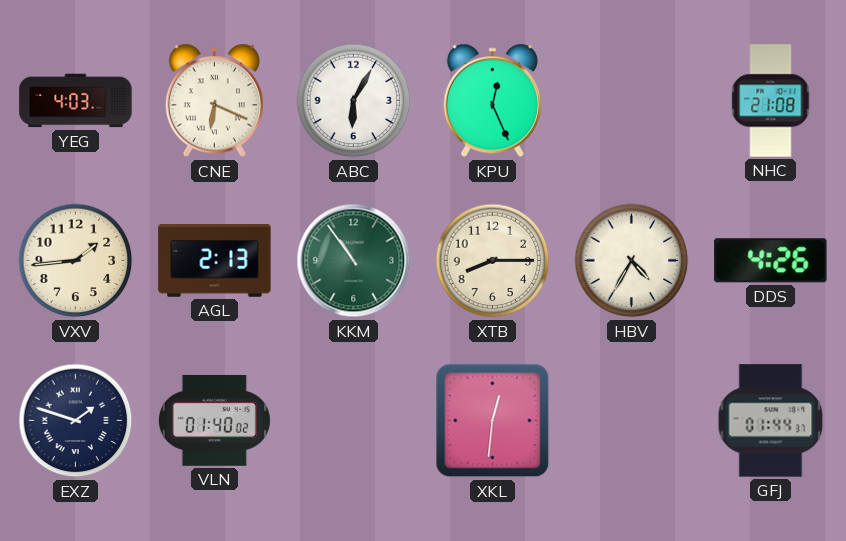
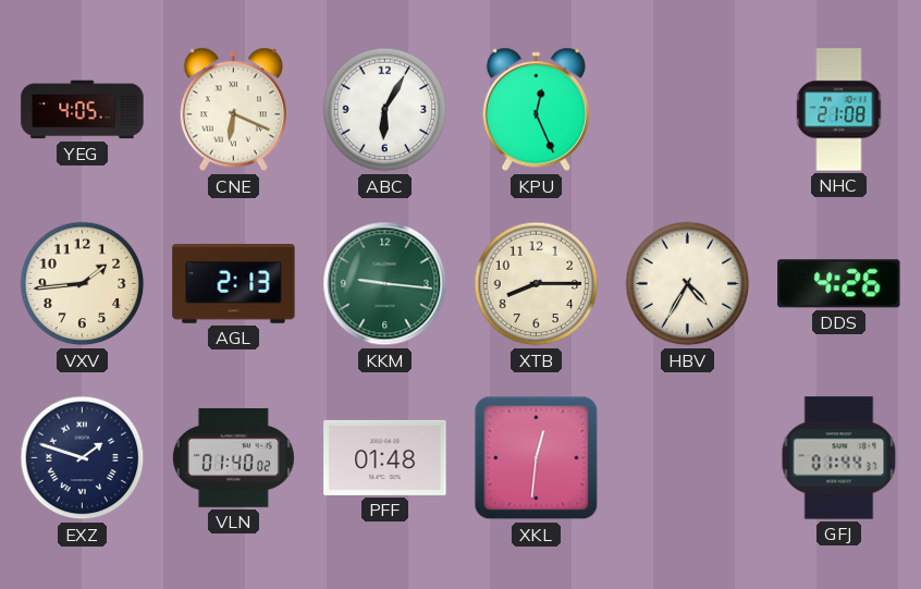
YEG: 4:03 -> 4:05 (83, 110)
KKM: 10:54 -> 9:16 (385, 284)
PFF: none -> 01:48 (385, 457)
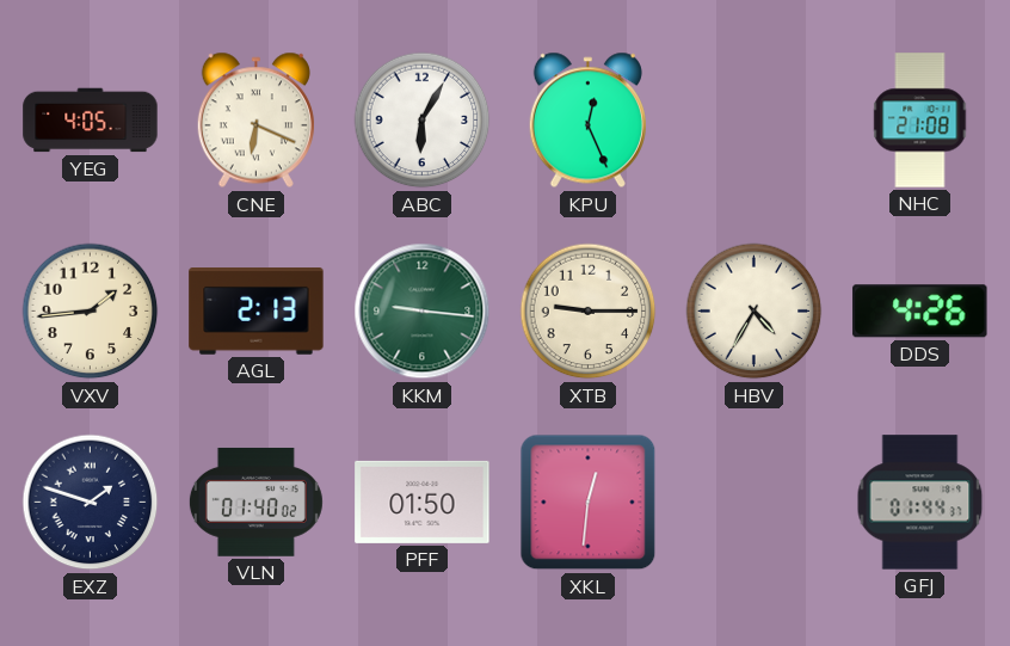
XTB: 8:15 -> 9:15 (589, 312)
PFF: 01:48 -> 01:50 (423, 502)
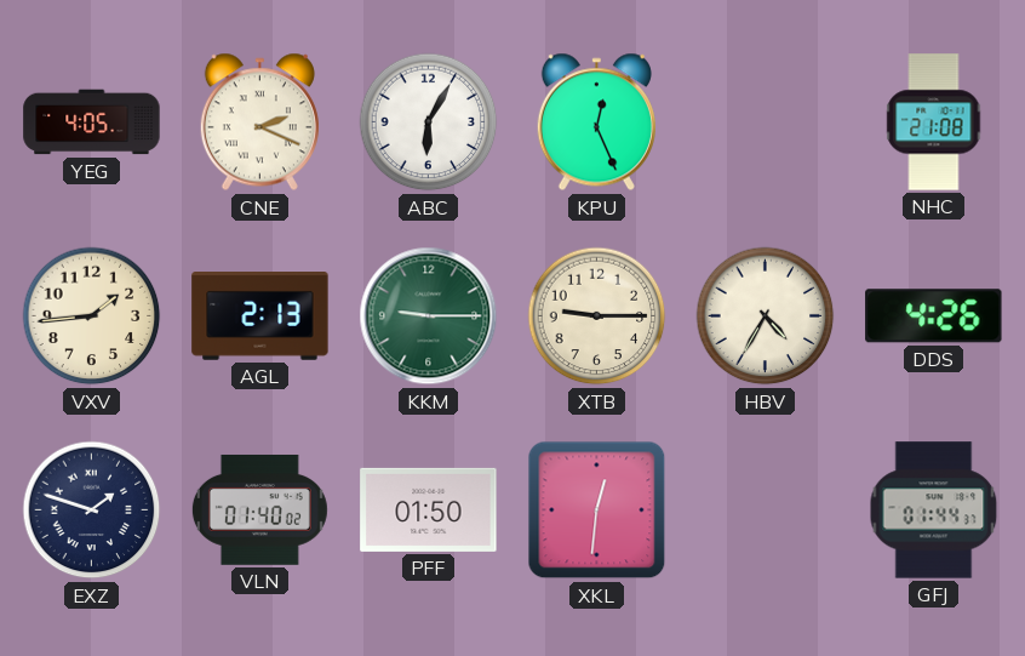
CNE: 6:19 -> 2:19 (259, 122)
KKM: 9:16 -> 9:15 (429, 316)
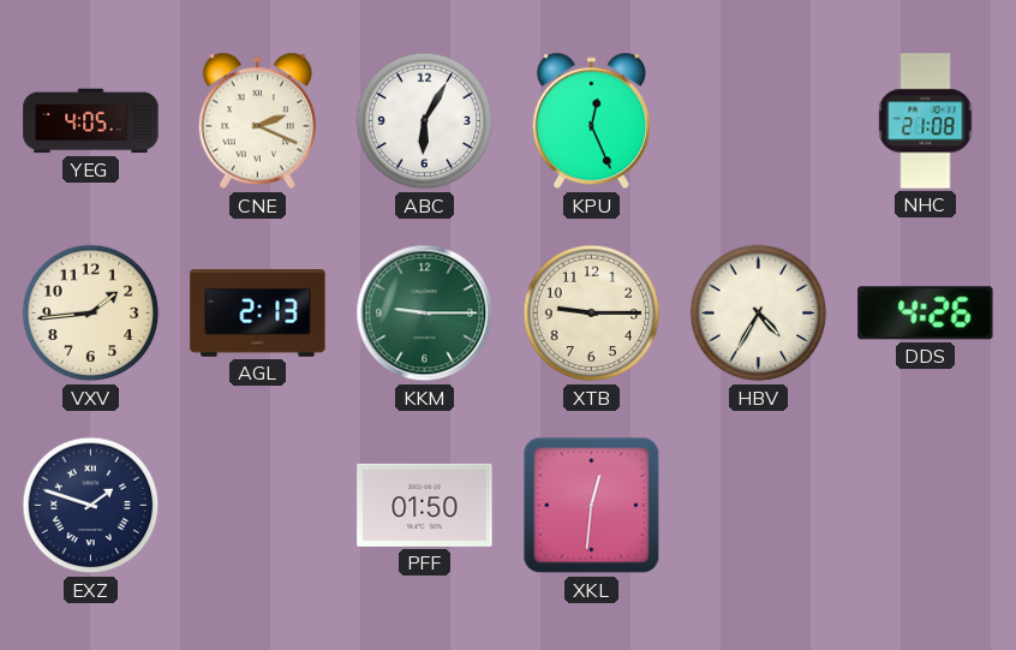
VLN: 01:40 -> none (259, 509)
GFJ: 01:44 -> none (934, 510)
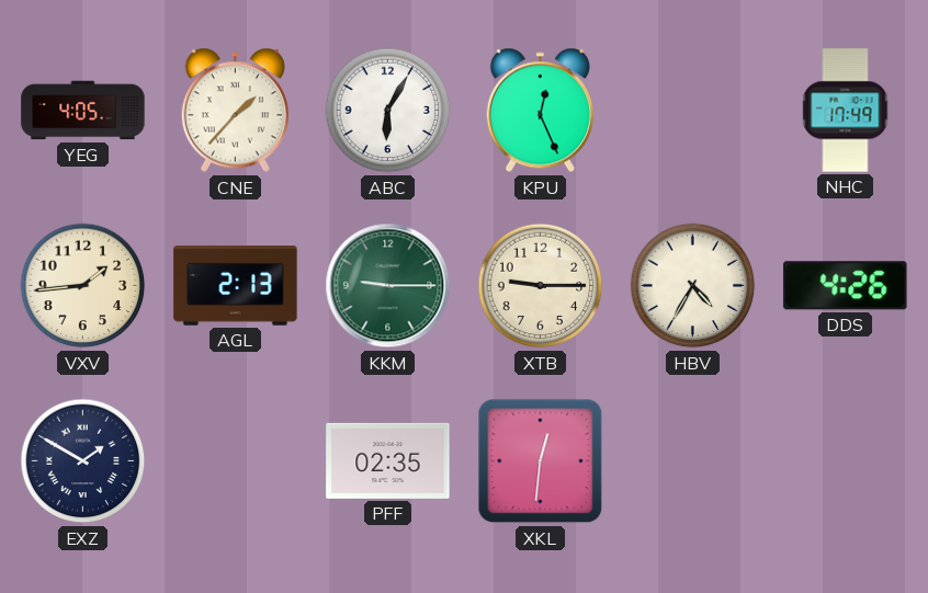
CNE: 2:19 -> 1:37 (235, 111)
NHC: 21:08 -> 17:49 (846, 111)
EXZ: 1:48 -> 1:50 (83, 461)
PFF: 01:50 -> 02:35 (388, 460)
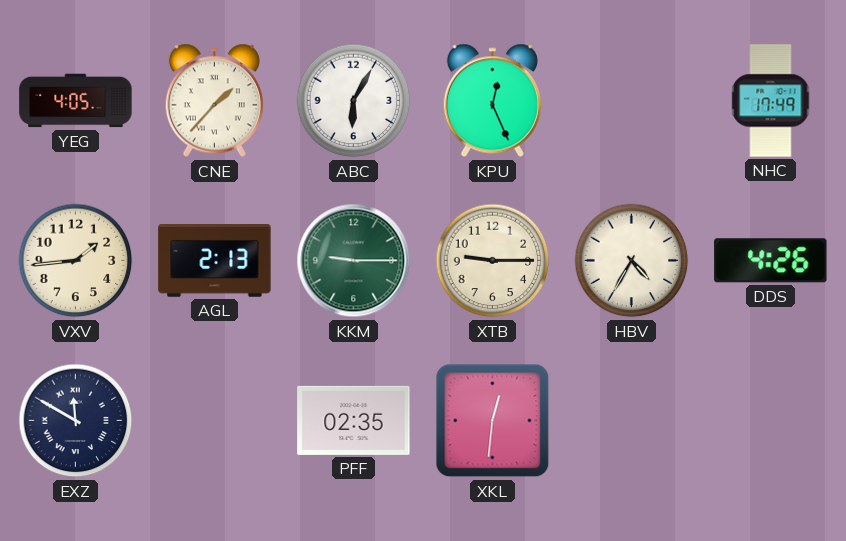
EXZ: 1:50 -> 11:50 (76, 421)
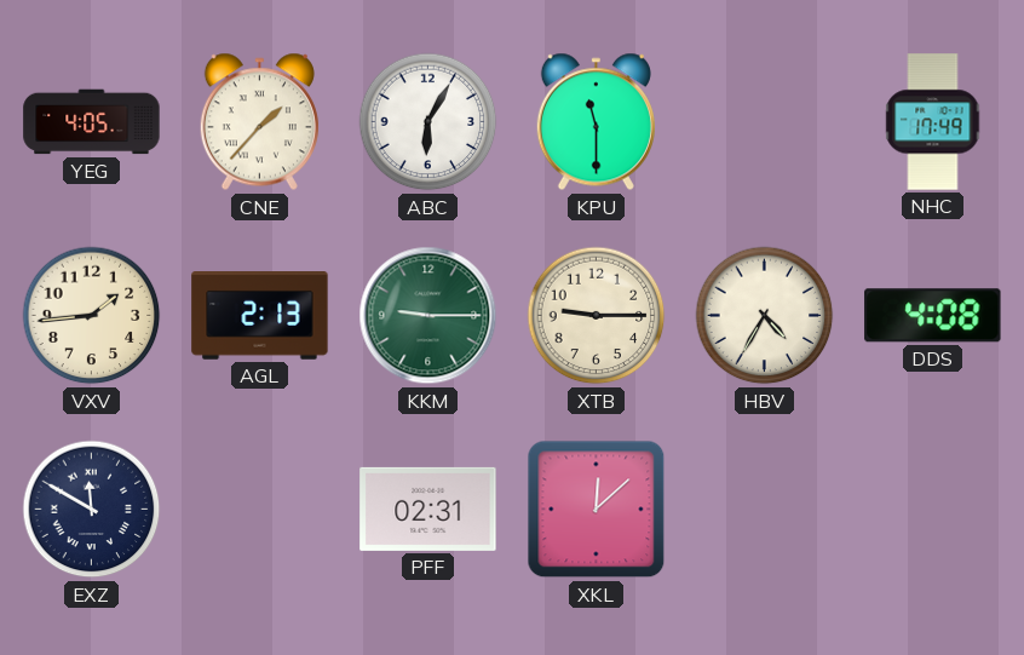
KPU: 12:26 -> 11:30 (596, 122)
DDS: 4:26 -> 4:08 (933, 316)
PFF: 02:35 -> 02:31 (428, 509)
XKL: 12:31 -> 12:08 (597, 510)
